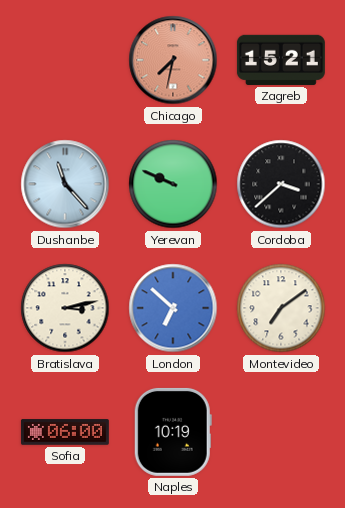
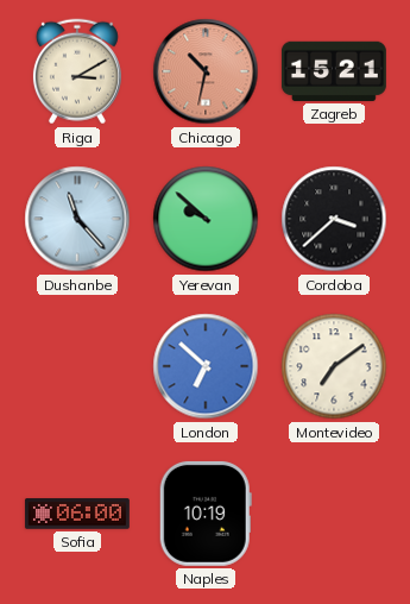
Riga: none -> 3:10 (77, 71)
Chicago: 7:32 -> 10:32 (206, 71)
Yerevan: 9:49 -> 9:52 (206, 219)
Bratislava: 3:13 -> none (65, 308)
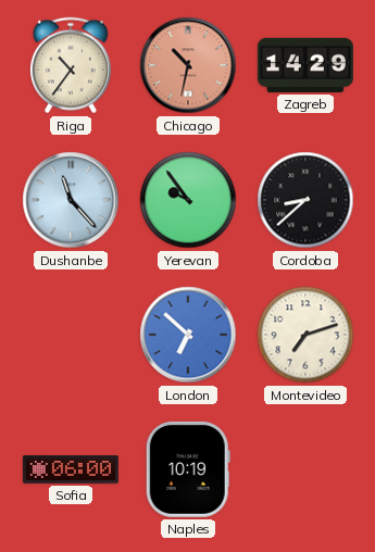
Riga: 3:10 -> 10:36 (71, 65)
Zagreb: 15:21 -> 14:29 (305, 65)
Yerevan: 9:52 -> 9:54 (188, 200)
Cordoba: 3:38 -> 8:38 (305, 200)
Montevideo: 7:09 -> 7:12 (305, 335)
